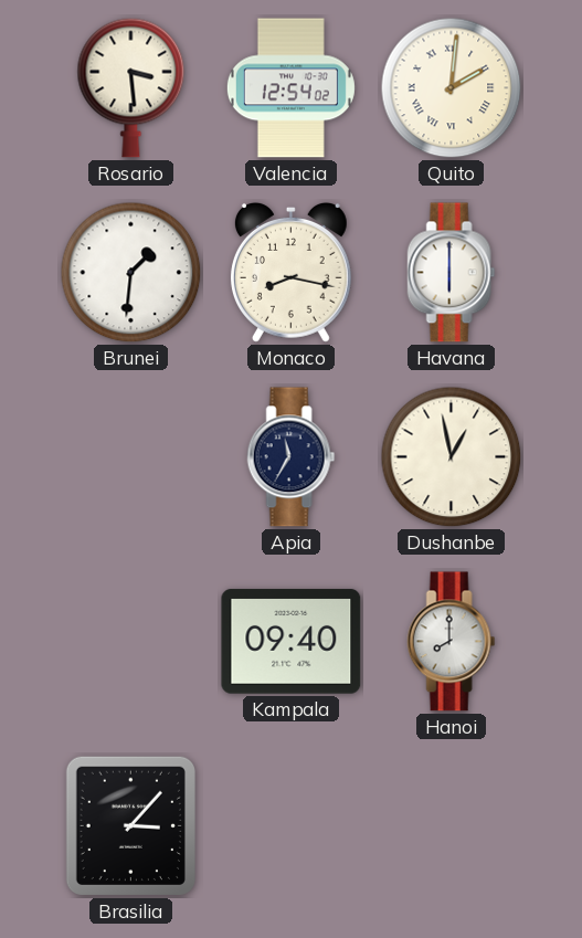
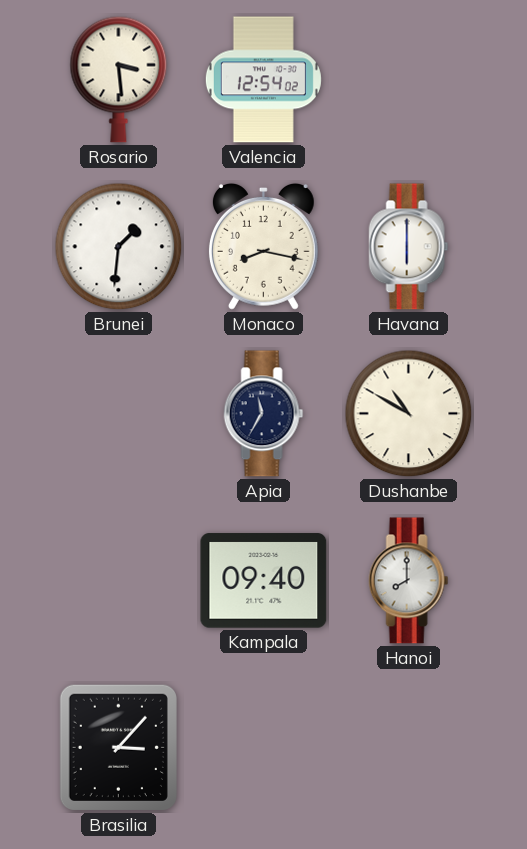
Quito: 2:01 -> none (452, 88)
Dushanbe: 12:58 -> 10:50 (409, 414)
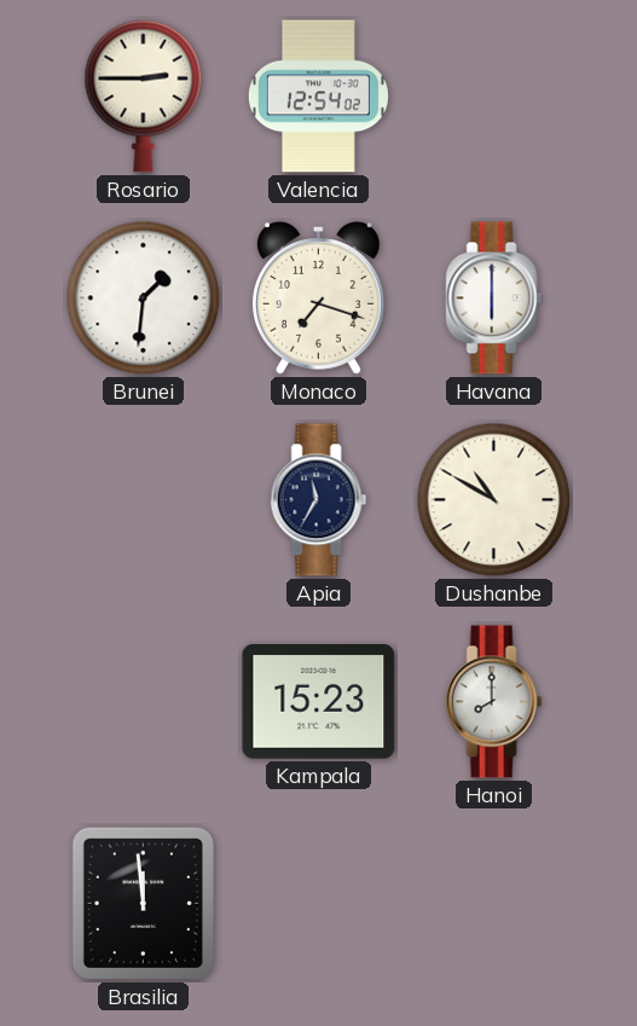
Rosario: 3:29 -> 2:45 (144, 95)
Monaco: 8:17 -> 7:18 (318, 297)
Kampala: 09:40 -> 15:23 (319, 702)
Brasilia: 3:07 -> 11:59 (143, 903)
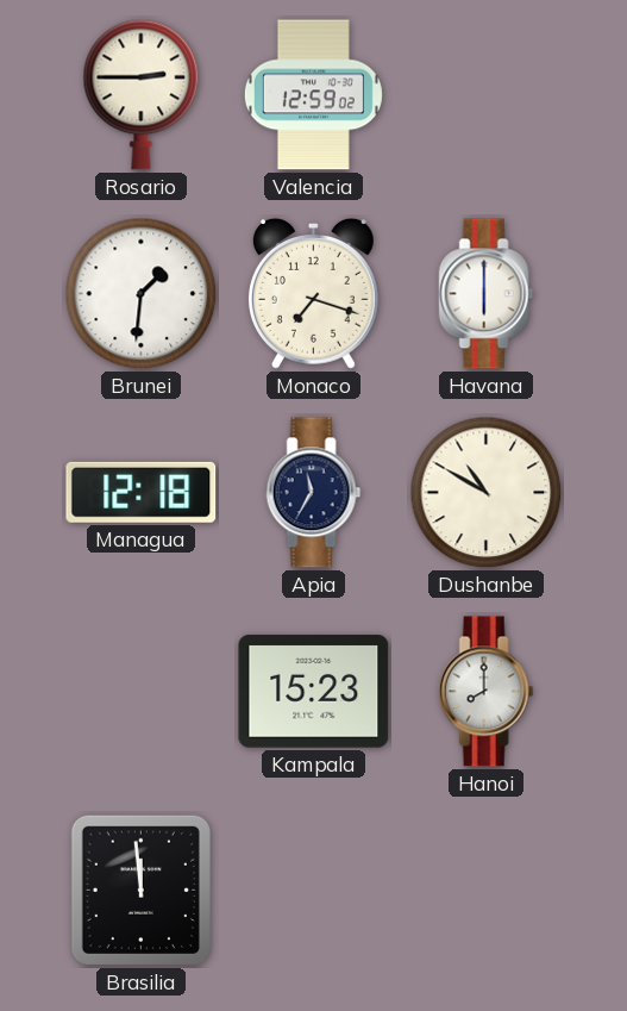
Valencia: 12:54 -> 12:59 (313, 95)
Managua: none -> 12:18 (142, 492)
